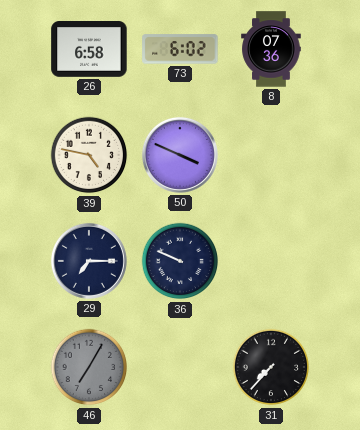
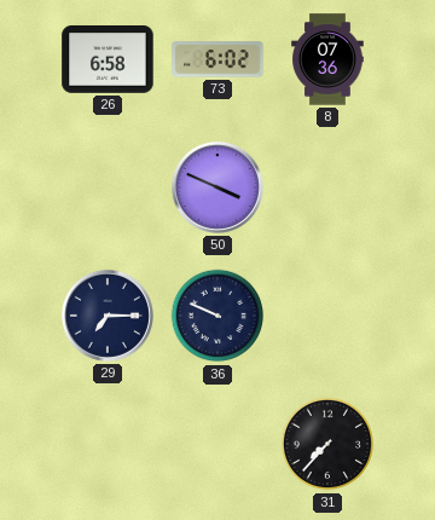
39: 4:47 -> none (89, 155)
46: 7:05 -> none (89, 367)
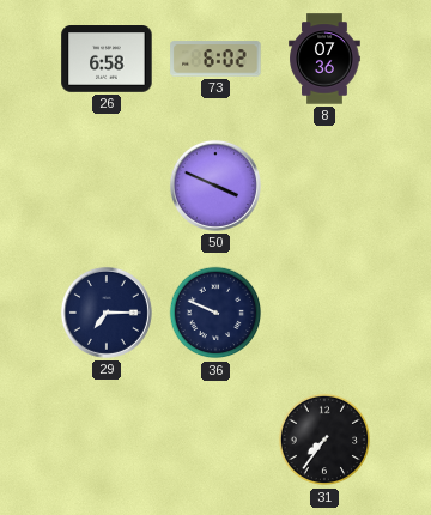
31: 7:37 -> 7:36 (324, 440)
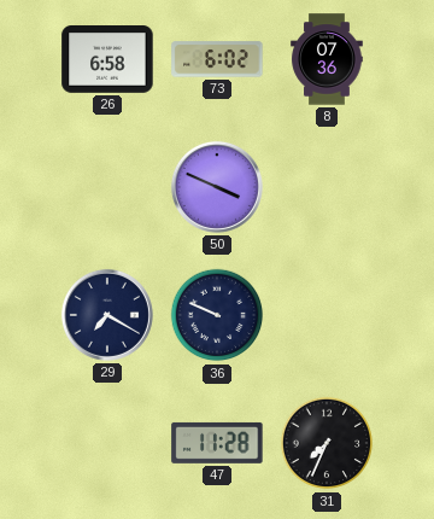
29: 7:15 -> 7:20 (107, 315)
47: none -> 11:28 (217, 443)
31: 7:36 -> 7:34 (327, 443)
